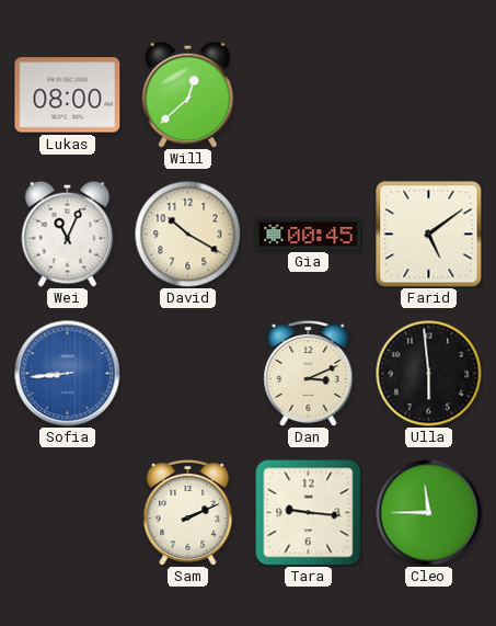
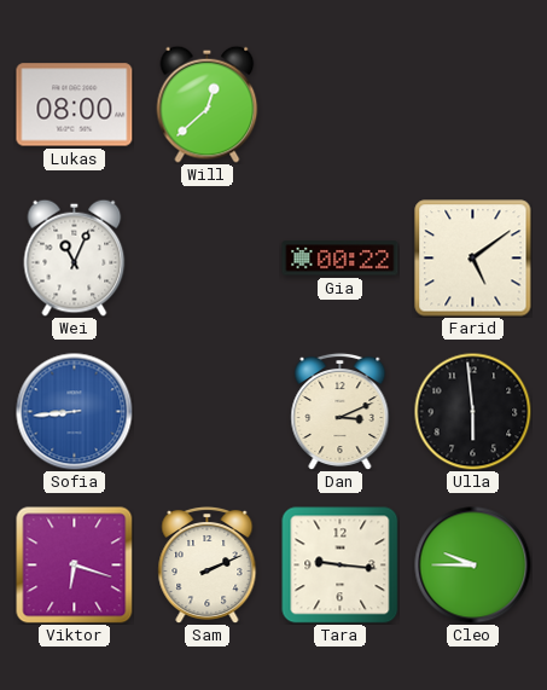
David: 10:20 -> none (187, 234)
Gia: 00:45 -> 00:22 (341, 259)
Viktor: none -> 6:18 (75, 566)
Cleo: 11:45 -> 9:45 (473, 566)
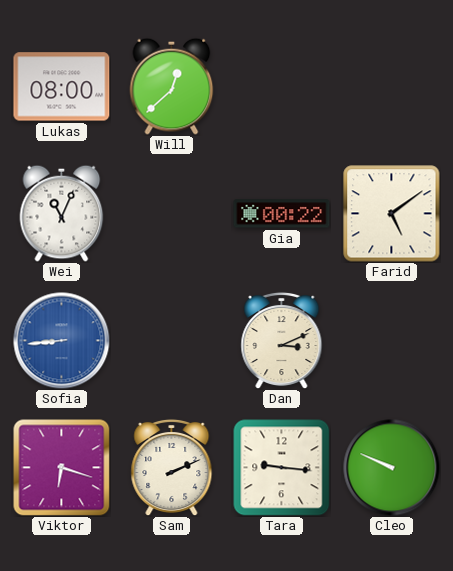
Ulla: 5:59 -> none (472, 411)
Cleo: 9:45 -> 9:49 (392, 468)
